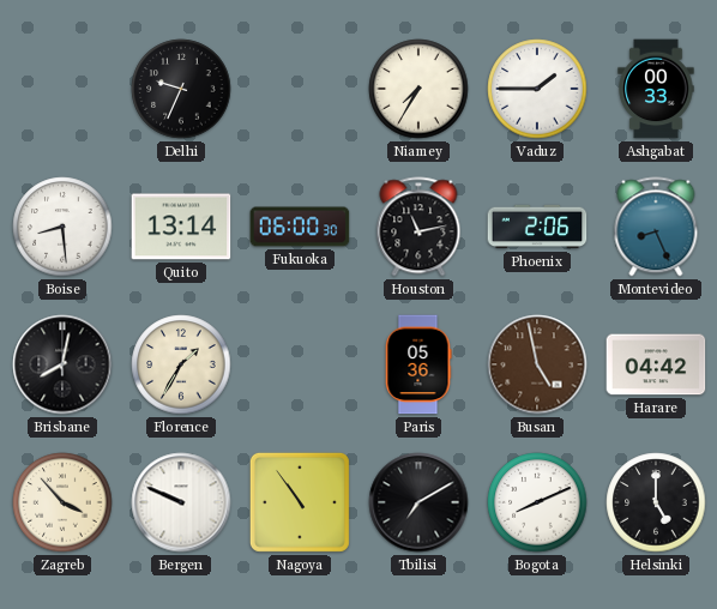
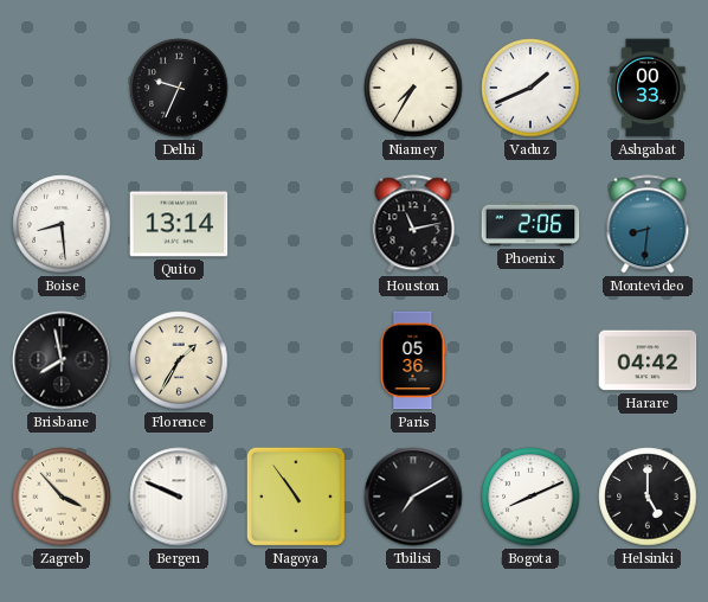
Vaduz: 1:45 -> 1:41 (530, 88)
Fukuoka: 06:00 -> none (300, 227)
Montevideo: 8:26 -> 8:31 (648, 224)
Brisbane: 8:02 -> 7:58 (62, 360)
Busan: 4:58 -> none (537, 364)
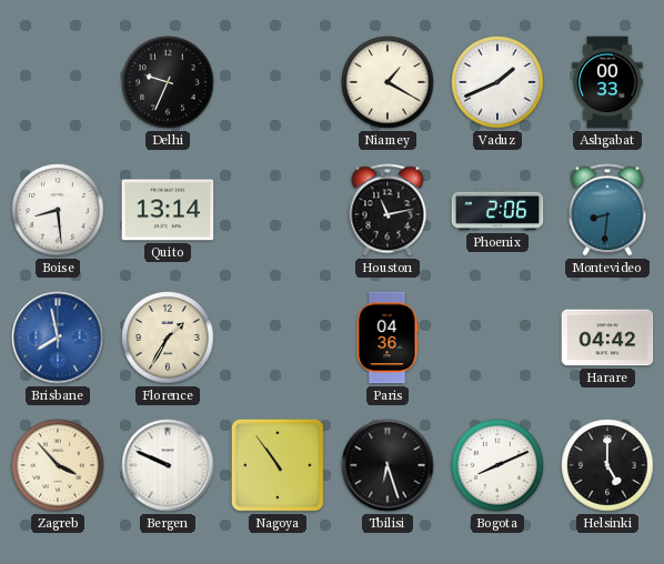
Niamey: 7:35 -> 1:20 (388, 82)
Brisbane dial: black -> blue (58, 338)
Paris: 05:36 -> 04:36 (388, 338)
Tbilisi: 7:10 -> 6:27 (388, 465)
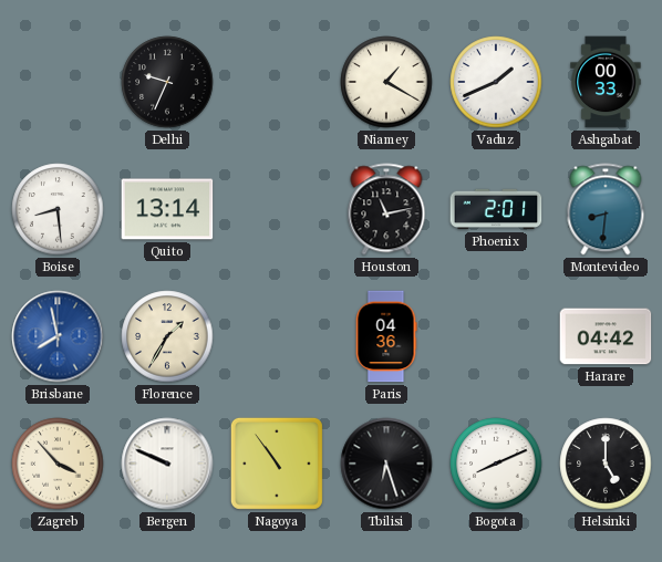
Phoenix: 2:06 -> 2:01 (496, 209)
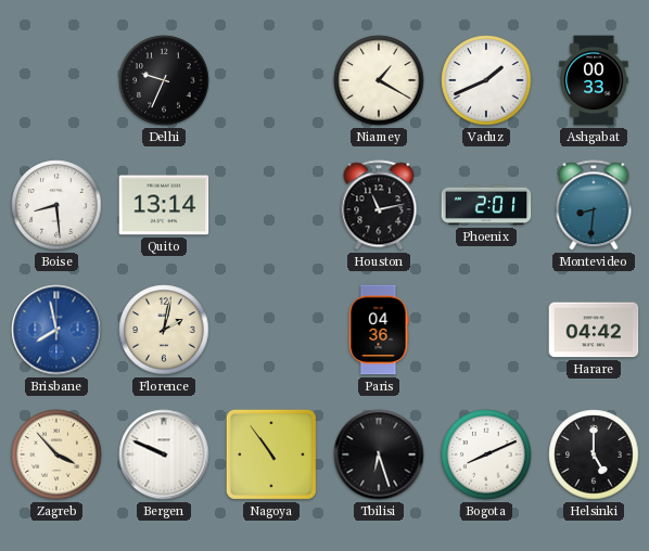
Florence: 1:35 -> 2:02 (164, 330)
